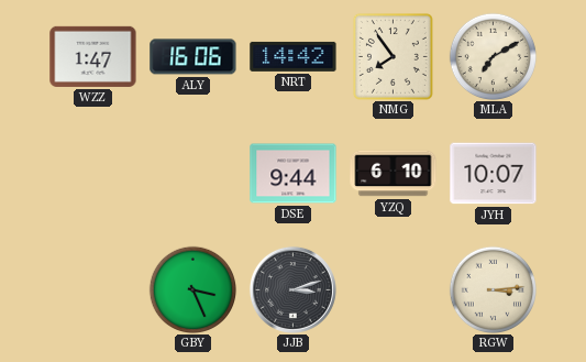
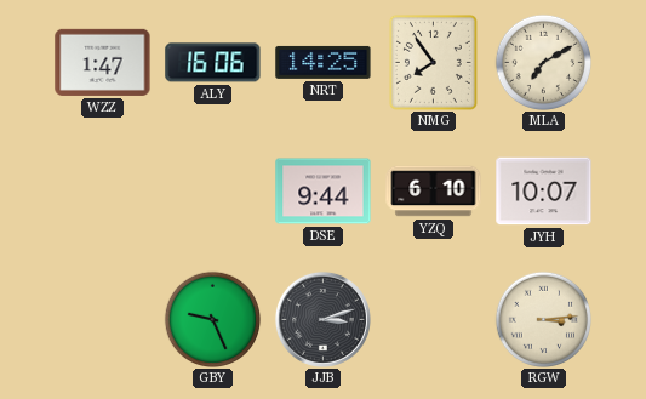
NRT: 14:42 -> 14:25 (324, 62)
GBY: 3:26 -> 9:26 (212, 319)
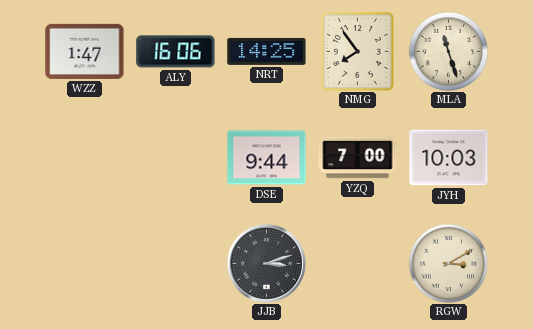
MLA: 7:10 -> 11:27 (448, 51)
YZQ: 6:10 -> 7:00 (358, 158)
JYH: 10:07 -> 10:03 (449, 158)
GBY: 9:26 -> none (212, 319)
RGW: 3:14 -> 3:10 (448, 263)
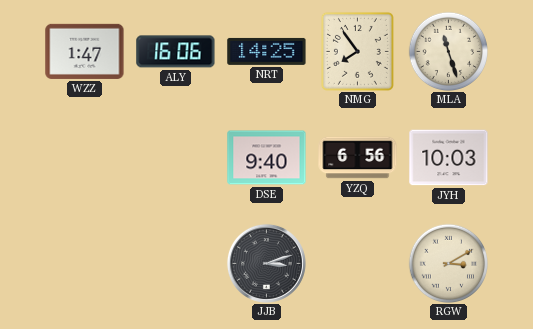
DSE: 9:44 -> 9:40 (267, 158)
YZQ: 7:00 -> 6:56 (358, 158)
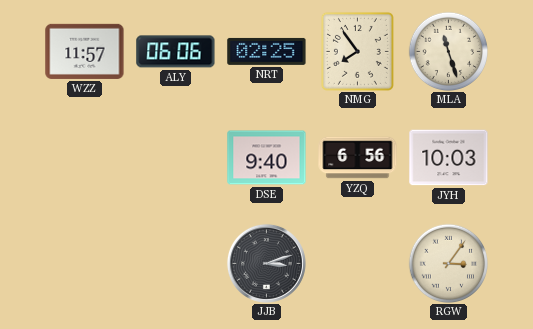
WZZ: 1:47 -> 11:57 (85, 51)
ALY: 16:06 -> 06:06 (176, 52)
NRT: 14:25 -> 02:25 (267, 51)
RGW: 3:10 -> 3:06 (448, 263)
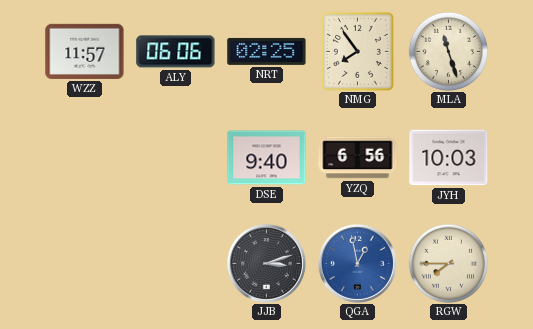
QGA: none -> 12:58 (357, 263)
RGW: 3:06 -> 7:45 (448, 263)
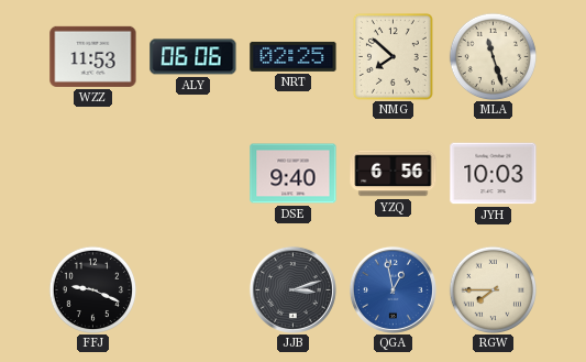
WZZ: 11:57 -> 11:53 (93, 56)
NMG: 7:54 -> 7:52 (392, 56)
FFJ: none -> 9:19 (92, 289)
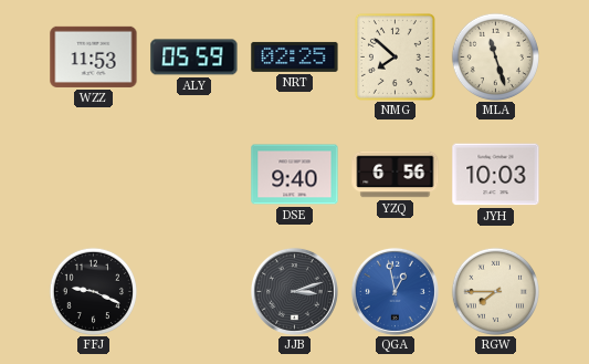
ALY: 06:06 -> 05:59 (194, 58)
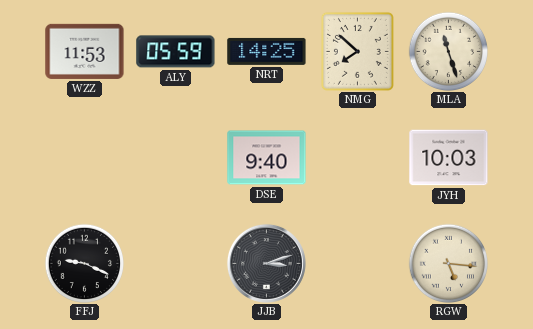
NRT: 02:25 -> 14:25 (267, 51)
YZQ: 6:56 -> none (396, 175)
QGA: 12:58 -> none (395, 291)
RGW: 7:45 -> 5:16 (448, 263)
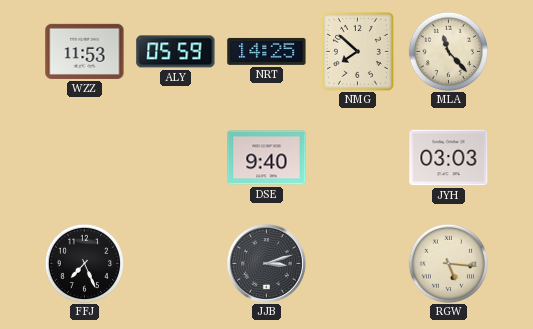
MLA: 11:27 -> 11:23 (448, 51)
JYH: 10:03 -> 03:03 (449, 158)
FFJ: 9:19 -> 7:26 (84, 263)
